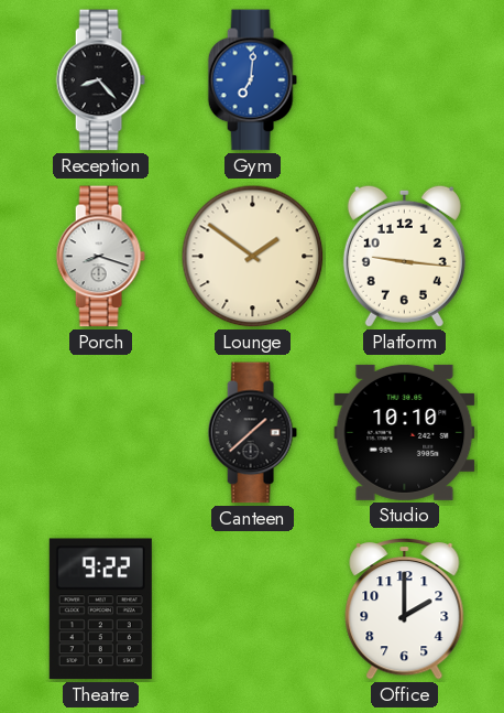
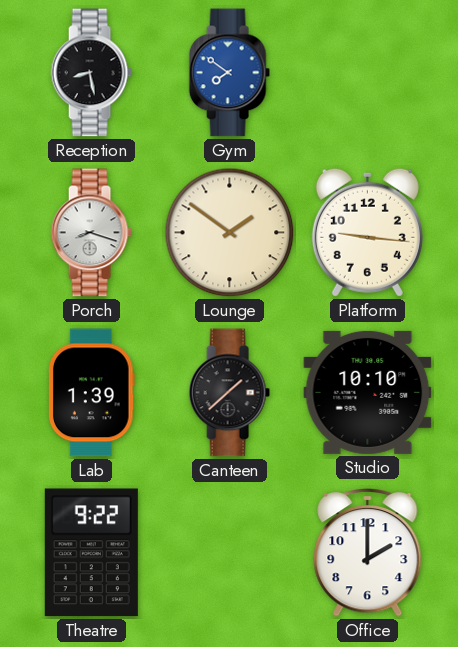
Reception: 8:23 -> 8:28 (91, 73)
Gym: 7:01 -> 7:51 (229, 73)
Lab: none -> 1:39 (92, 393)
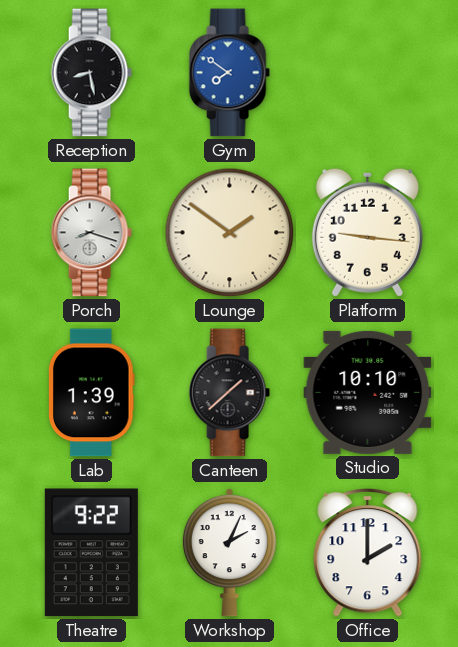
Workshop: none -> 2:04 (229, 553)
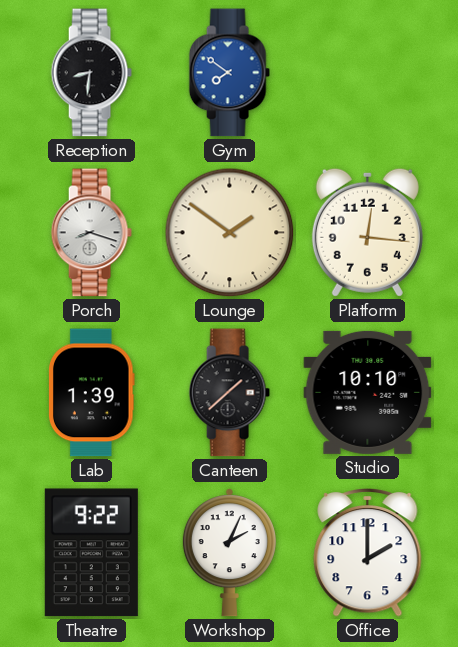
Reception: 8:28 -> 8:31 (91, 73)
Platform: 9:16 -> 12:16 (367, 232)
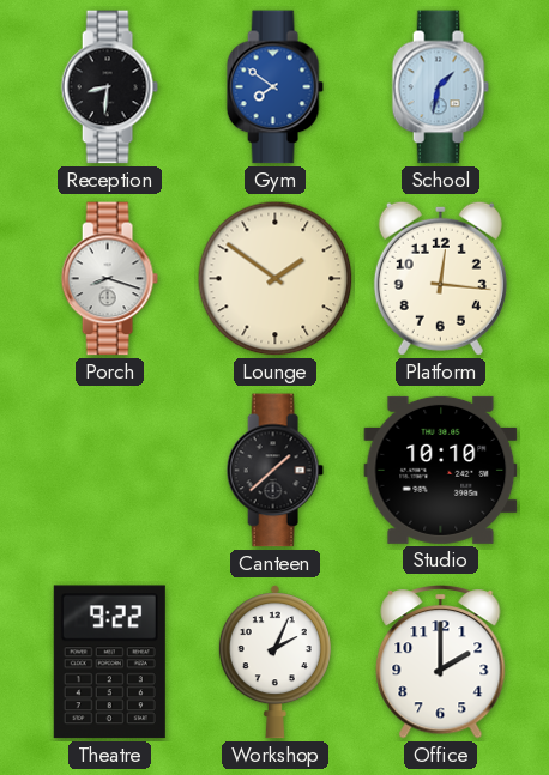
School: none -> 1:32 (440, 87)
Lab: 1:39 -> none (92, 393)
